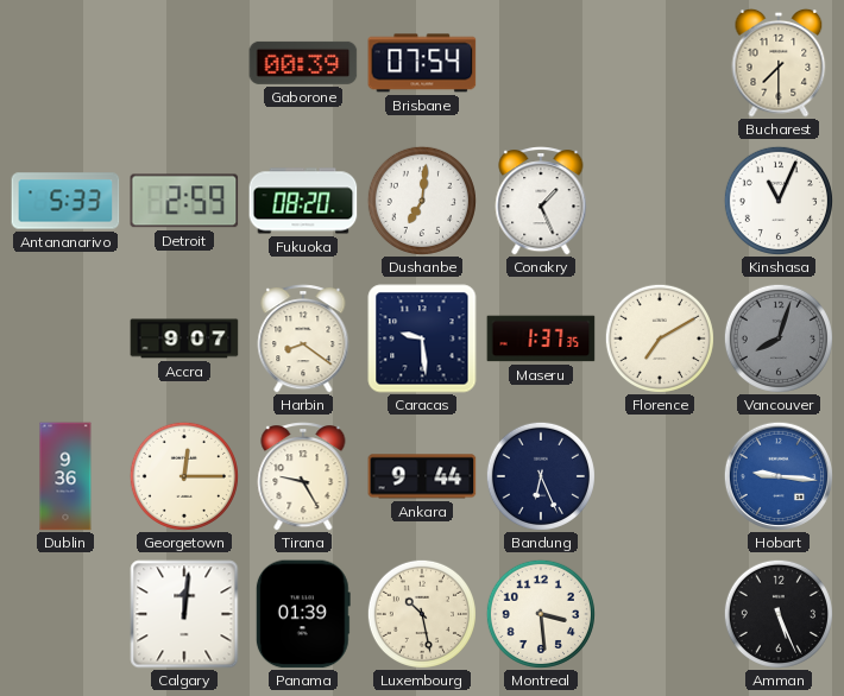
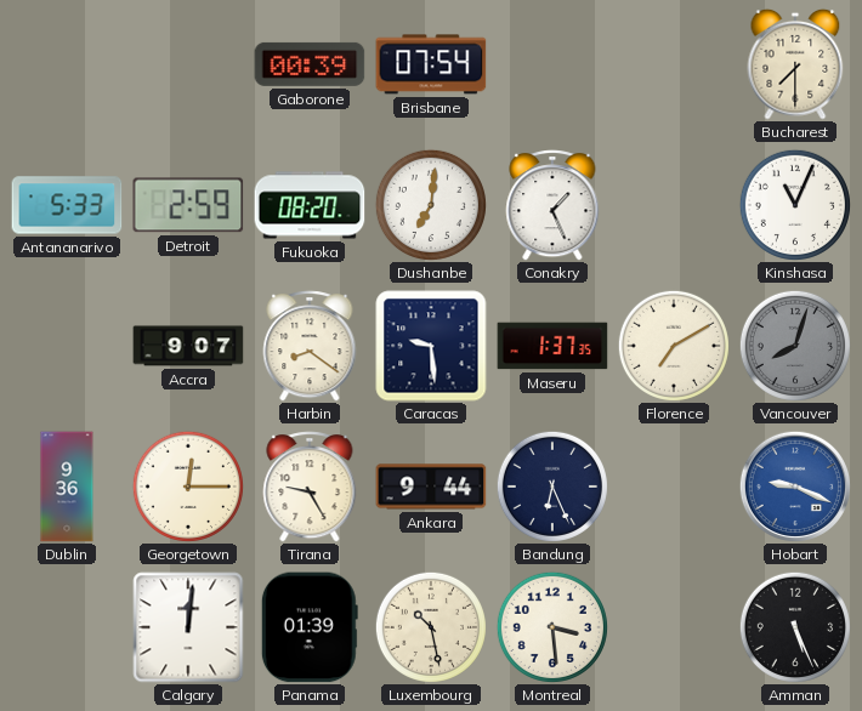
Hobart: 9:16 -> 9:19 (794, 485)
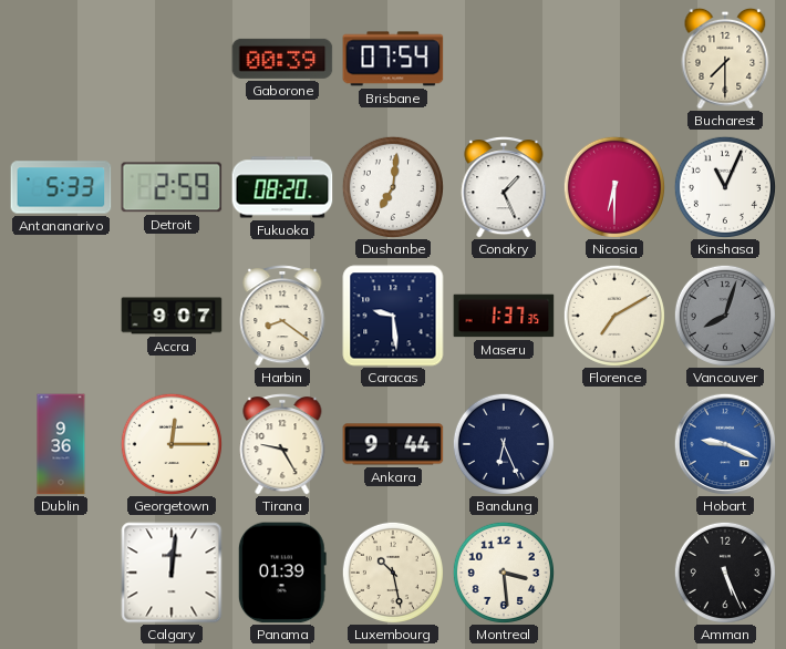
Nicosia: none -> 6:30 (614, 187)
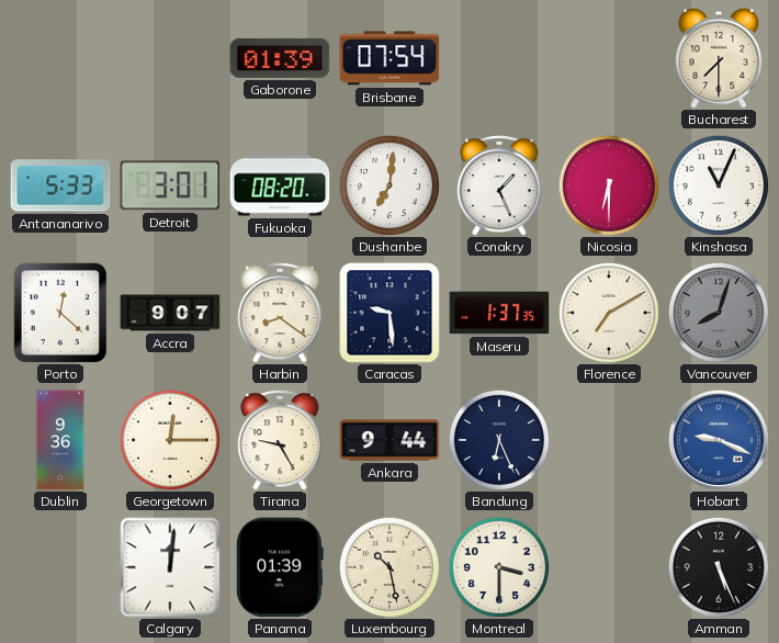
Gaborone: 00:39 -> 01:39 (280, 58)
Detroit: 2:59 -> 3:01 (170, 185)
Porto: none -> 12:22 (60, 313)
Montreal: 3:29 -> 3:30 (499, 567)
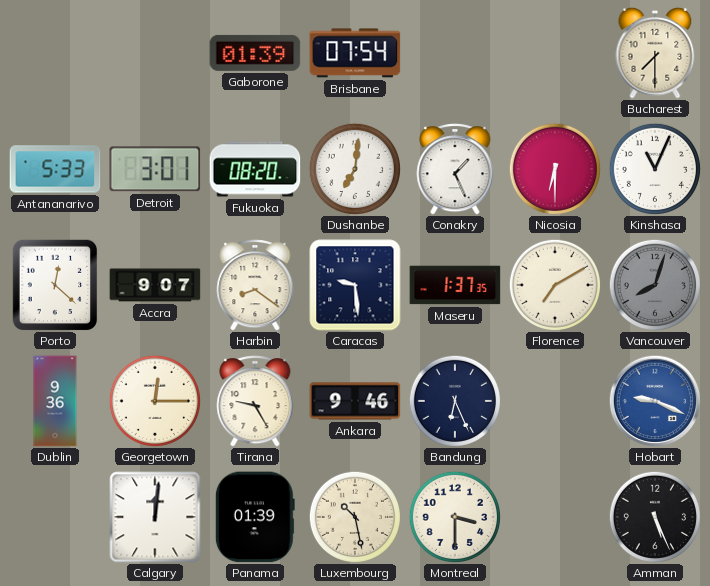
Ankara: 9:44 -> 9:46 (355, 401)
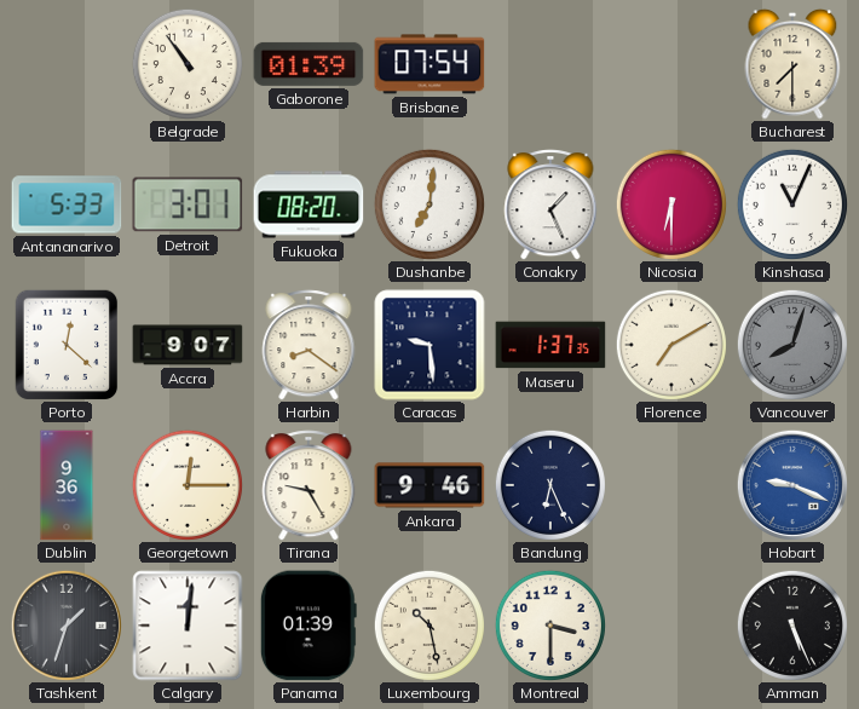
Belgrade: none -> 10:54 (188, 64)
Tashkent: none -> 1:33 (65, 624)
